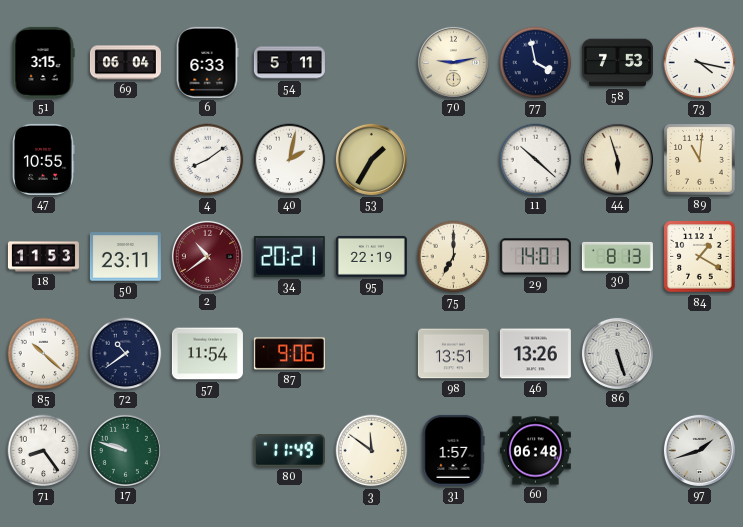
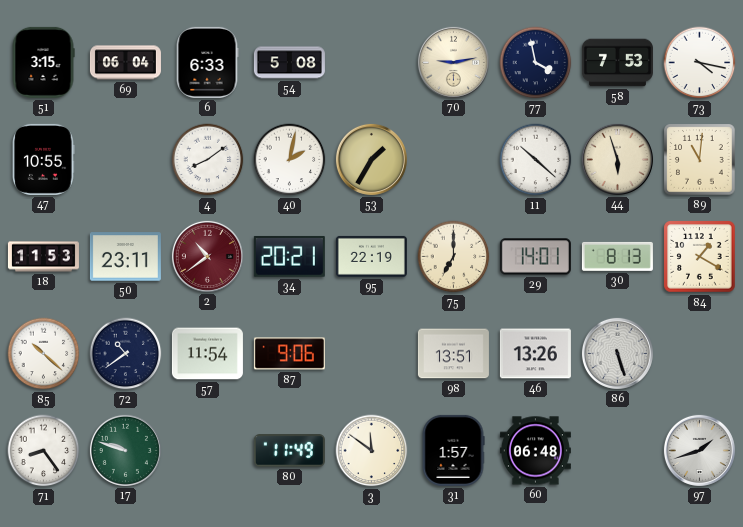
54: 5:11 -> 5:08 (289, 63)
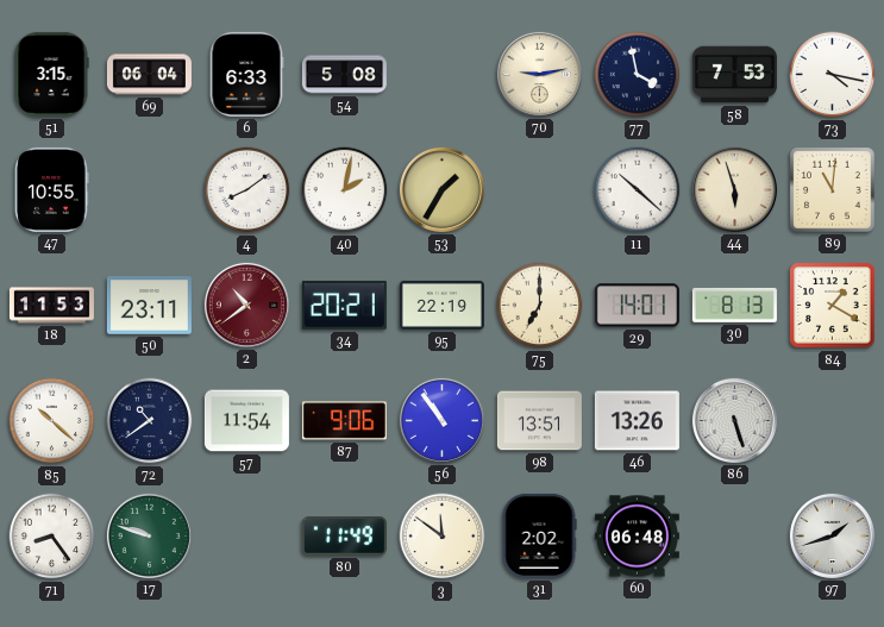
56: none -> 10:54 (441, 420)
31: 1:57 -> 2:02 (539, 535)
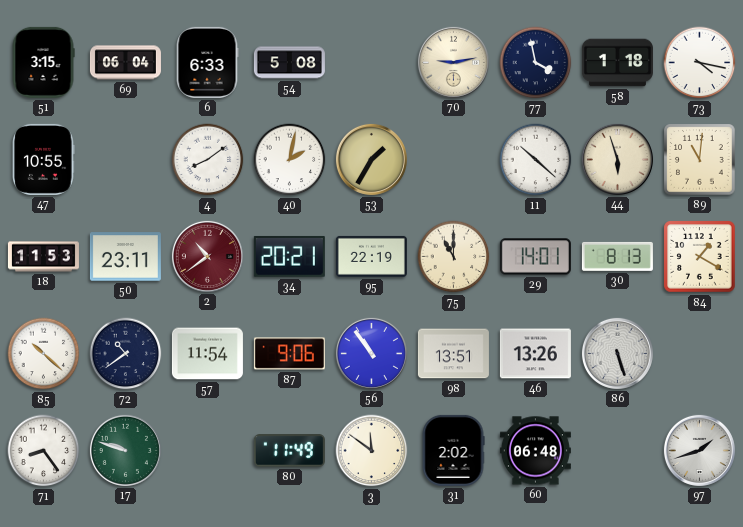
58: 7:53 -> 1:18 (617, 63)
75: 7:00 -> 11:00 (454, 257)
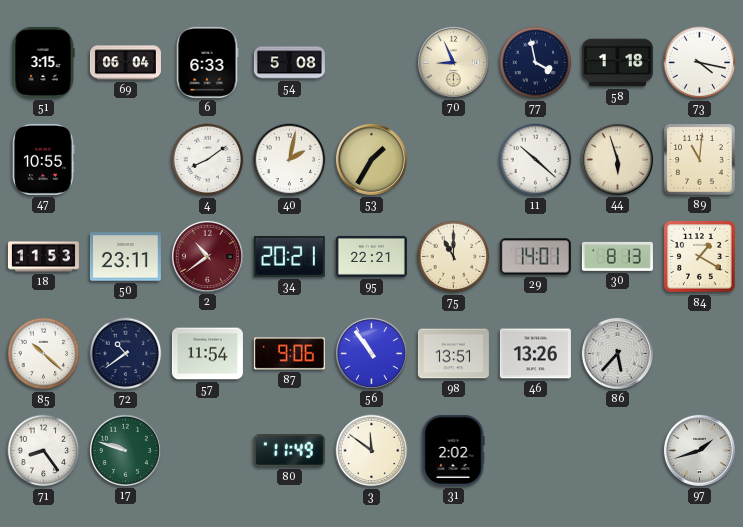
70: 9:13 -> 8:56 (453, 62)
95: 22:19 -> 22:21 (371, 256)
86: 5:27 -> 5:37 (617, 353)
60: 06:48 -> none (535, 451)
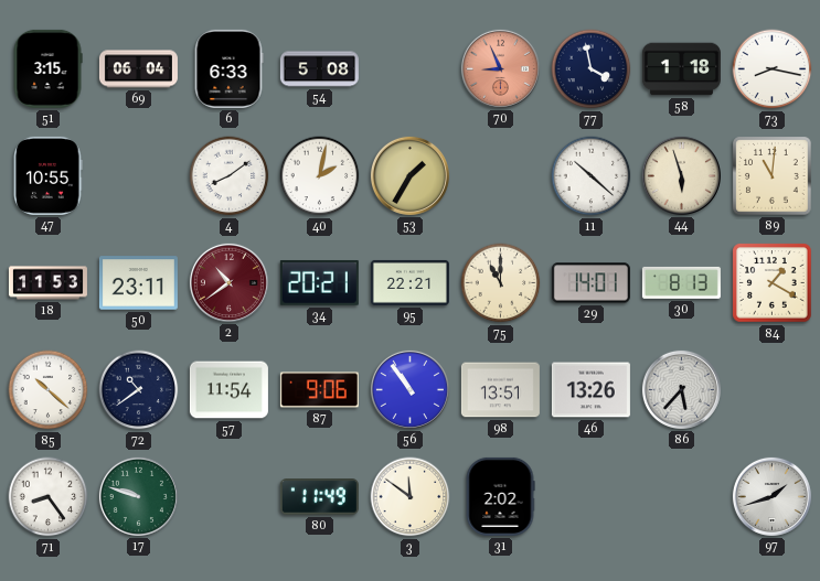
70 dial: cream -> salmon (500, 68)
73: 4:17 -> 8:17 (773, 69)
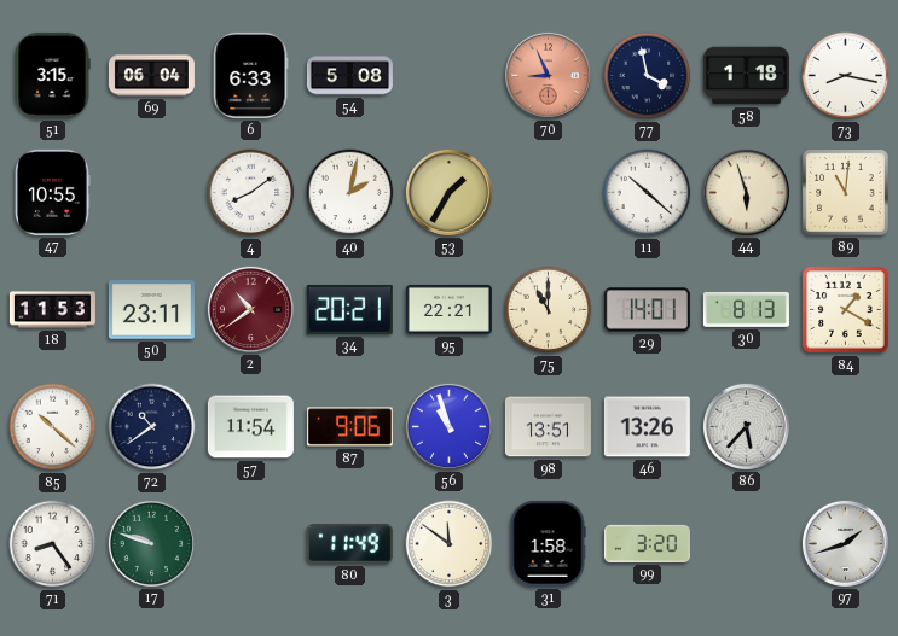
56: 10:54 -> 10:57 (448, 426)
31: 2:02 -> 1:58 (548, 543)
99: none -> 3:20 (647, 543)
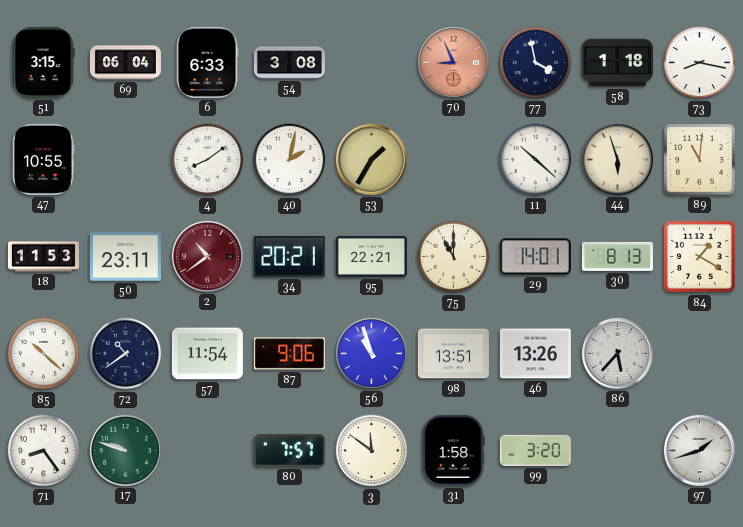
54: 5:08 -> 3:08 (289, 63)
80: 11:49 -> 7:57 (289, 451)
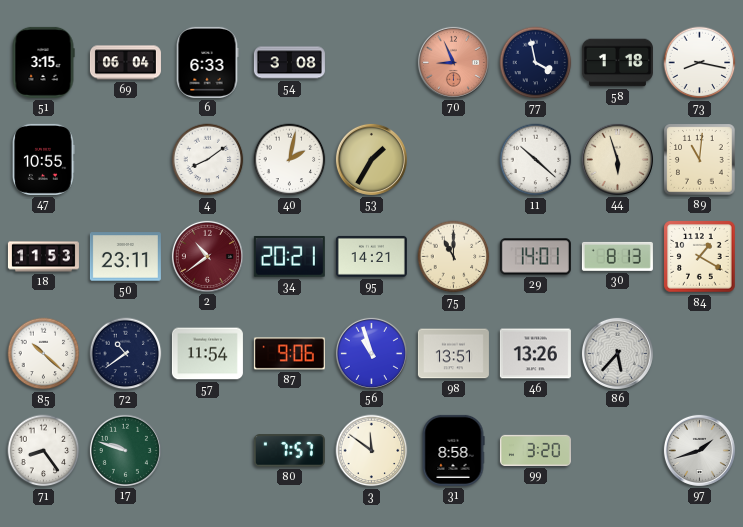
95: 22:21 -> 14:21 (371, 256)
31: 1:58 -> 8:58 (453, 450)
